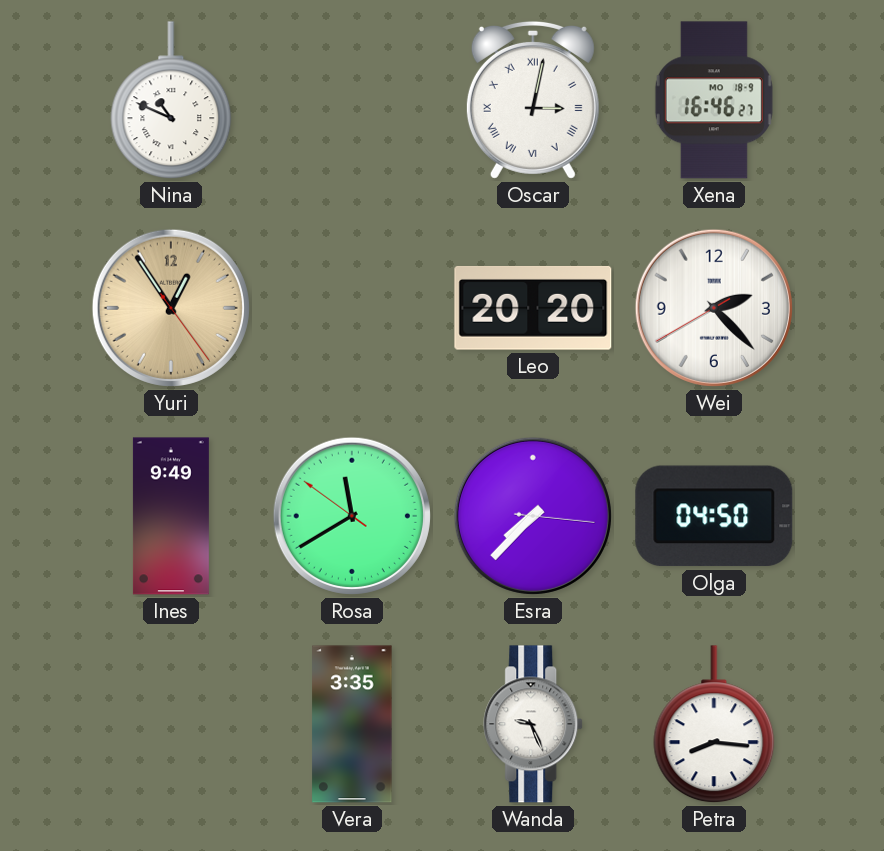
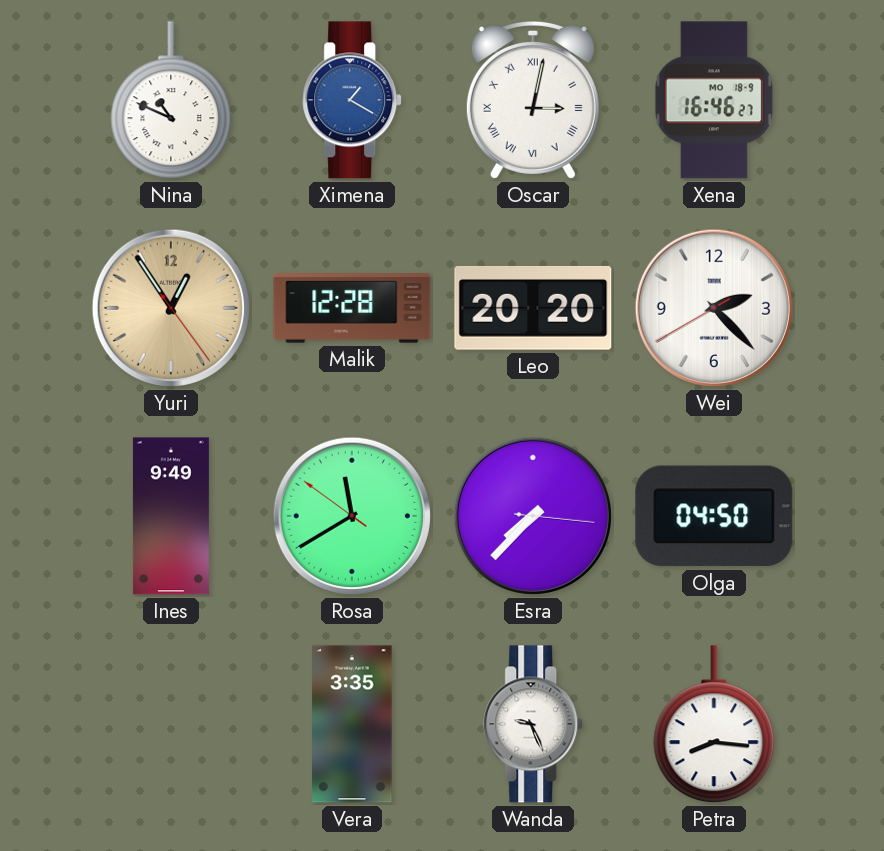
Ximena: none -> 1:20 (353, 100)
Malik: none -> 12:28 (352, 308)
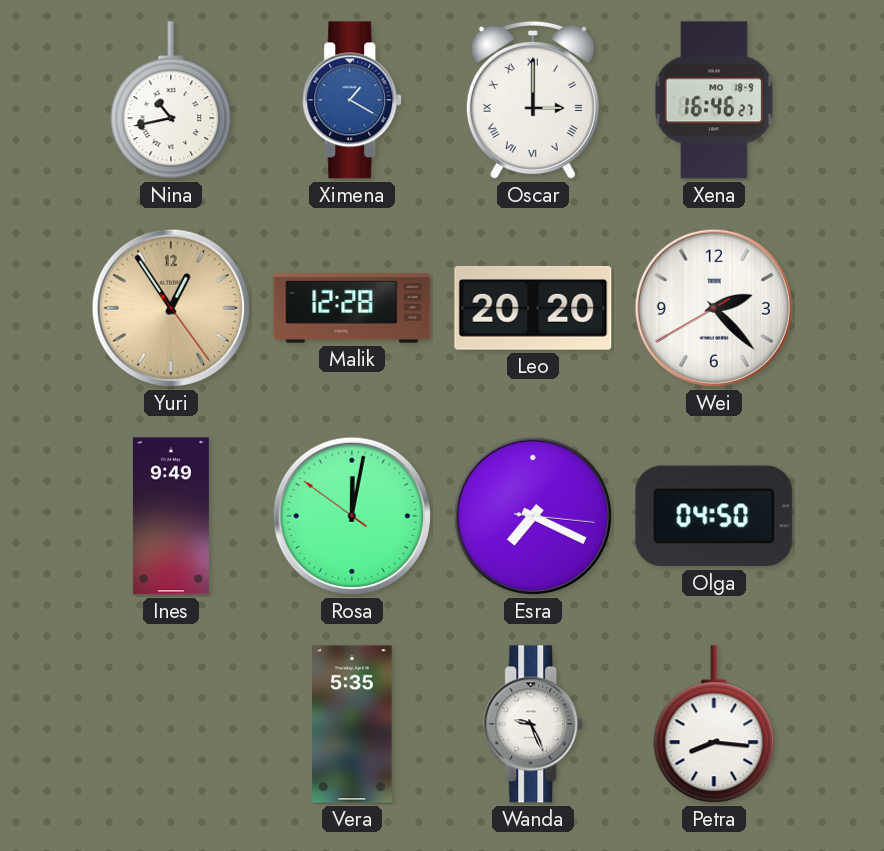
Nina: 10:49 -> 10:43 (171, 101)
Oscar: 3:02 -> 3:00 (533, 100)
Rosa: 11:39 -> 12:01 (352, 516)
Esra: 7:37 -> 7:19 (533, 516)
Vera: 3:35 -> 5:35 (352, 724)
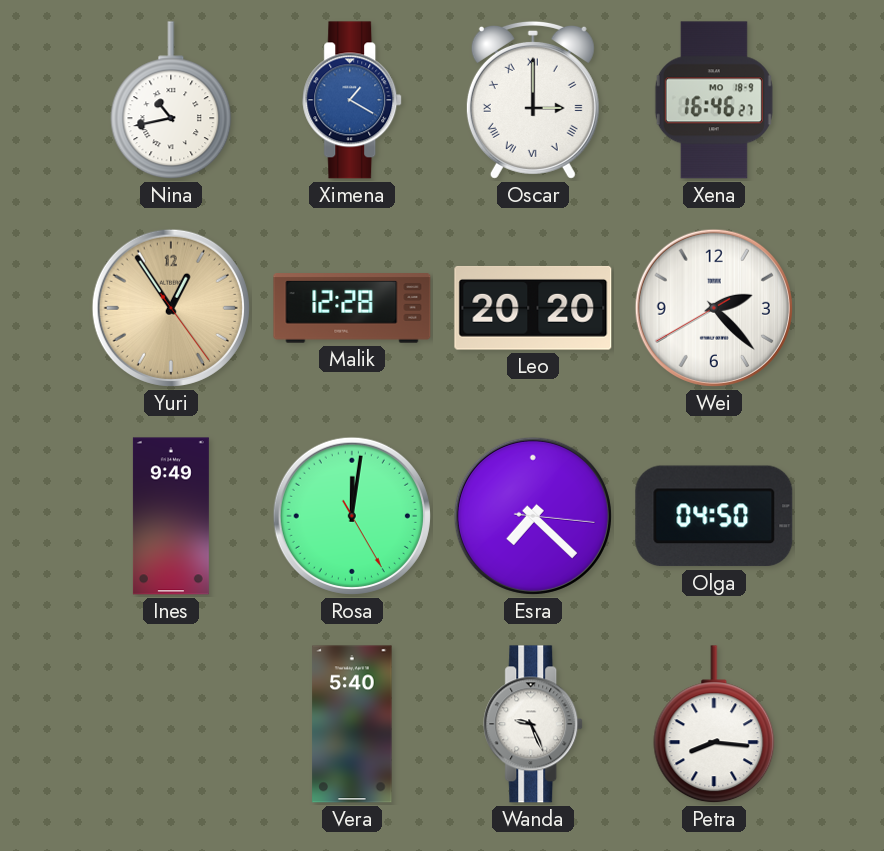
Rosa: 12:01:51 -> 12:01:25 (352, 516)
Esra: 7:19 -> 7:22 (533, 516)
Vera: 5:35 -> 5:40 (352, 724)
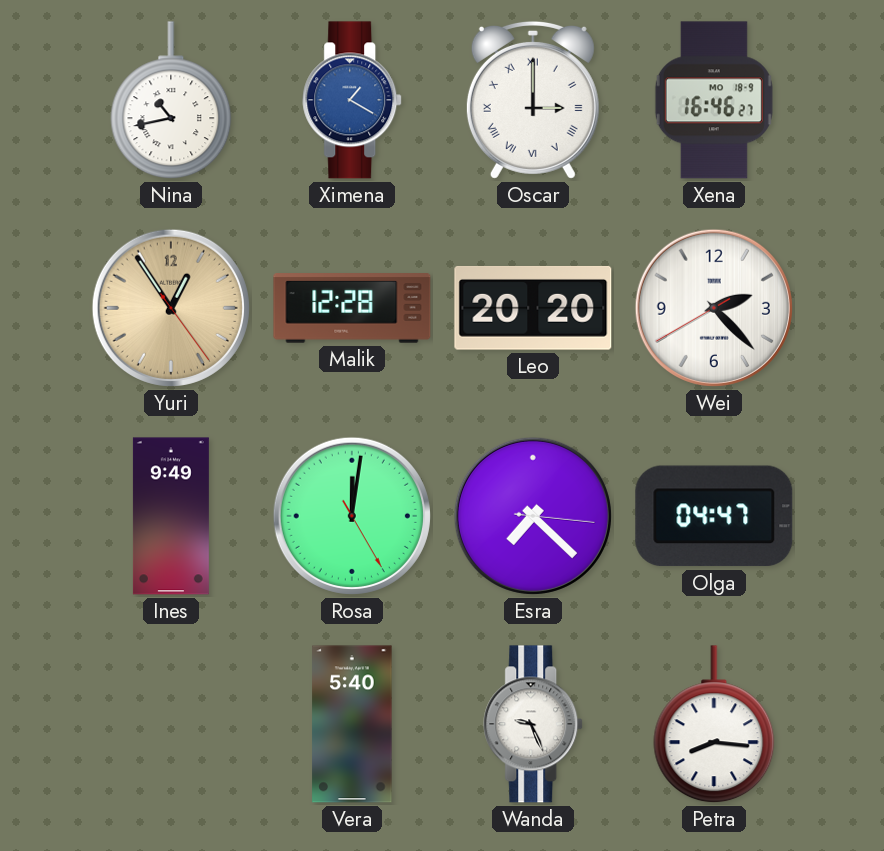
Olga: 04:50 -> 04:47 (714, 516)
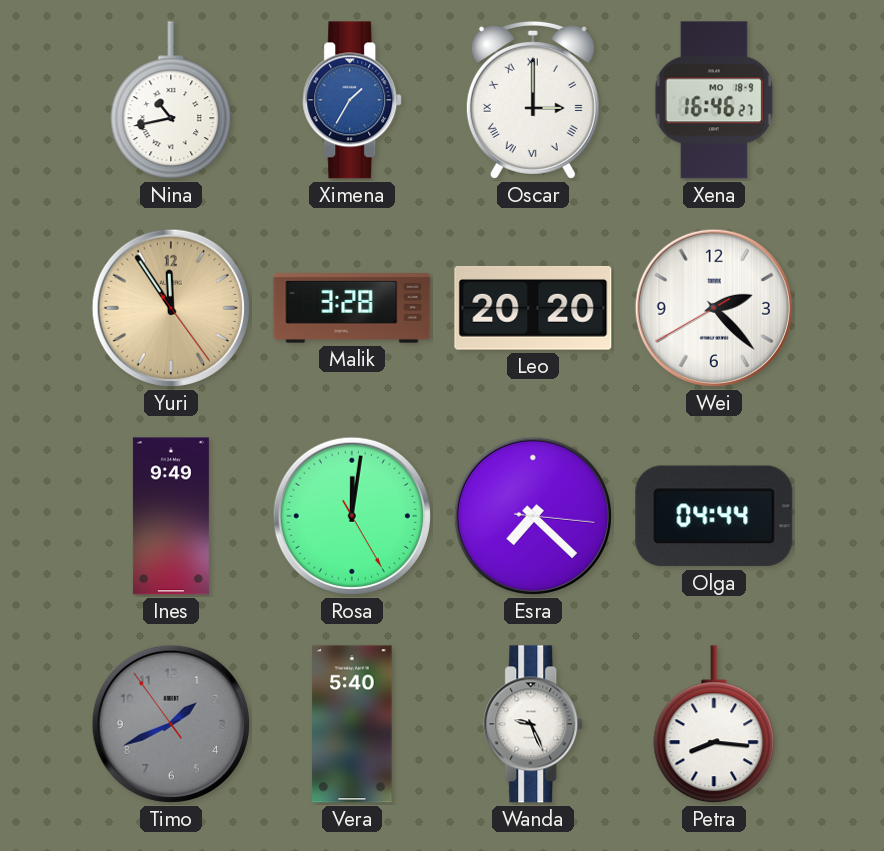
Ximena: 1:20 -> 1:35 (353, 100)
Yuri: 12:54 -> 11:54 (171, 308)
Malik: 12:28 -> 3:28 (352, 308)
Olga: 04:47 -> 04:44 (714, 516)
Timo: none -> 1:40 (171, 724)
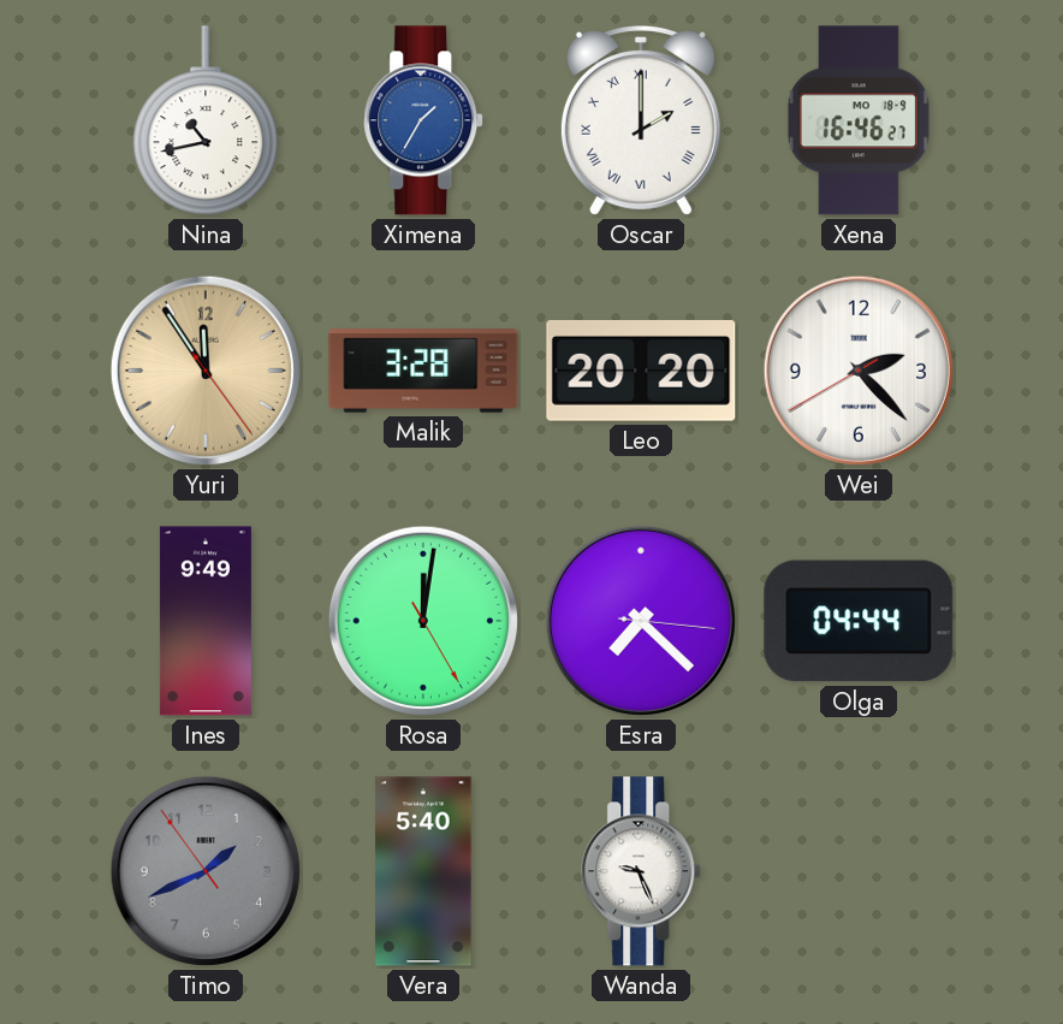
Oscar: 3:00 -> 2:00 (641, 120)
Petra: 8:16 -> none (714, 725)
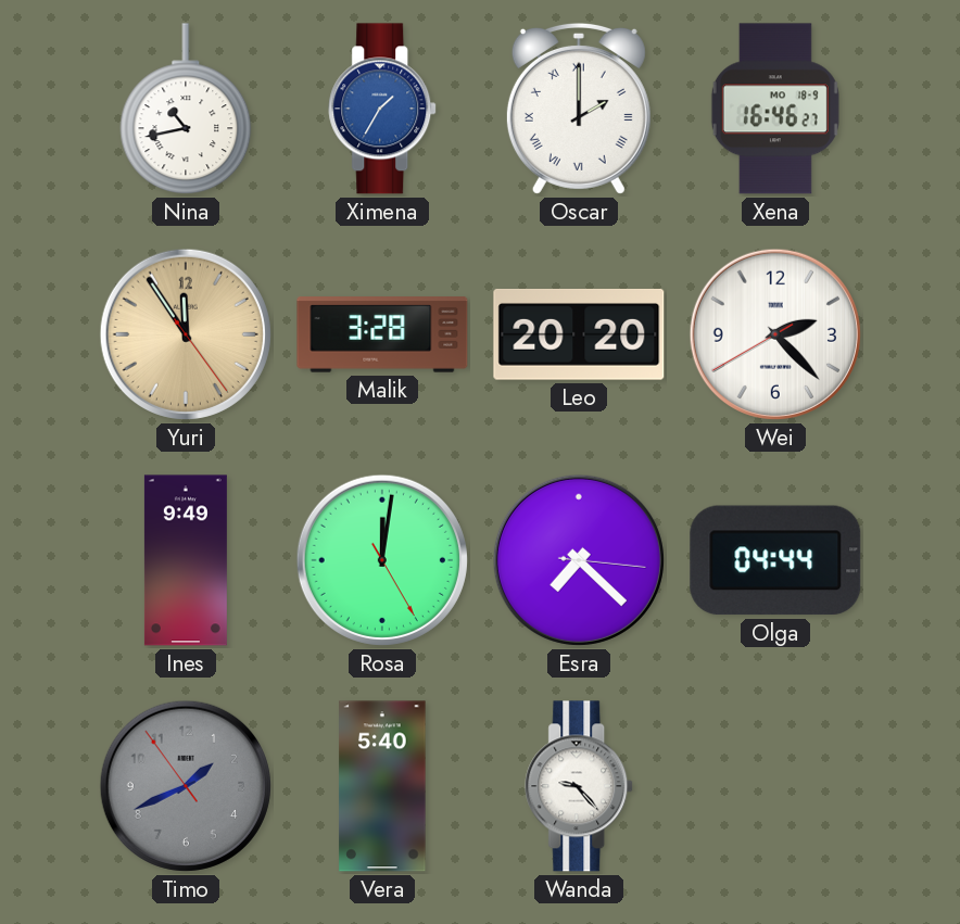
Wanda: 9:26 -> 9:23 (580, 786)
